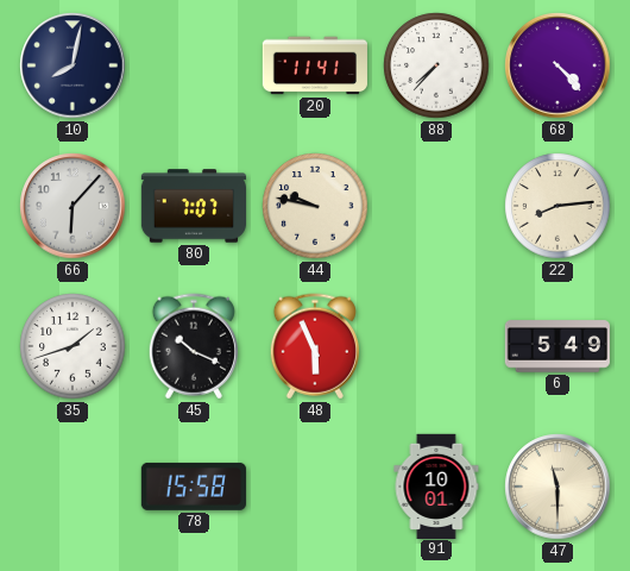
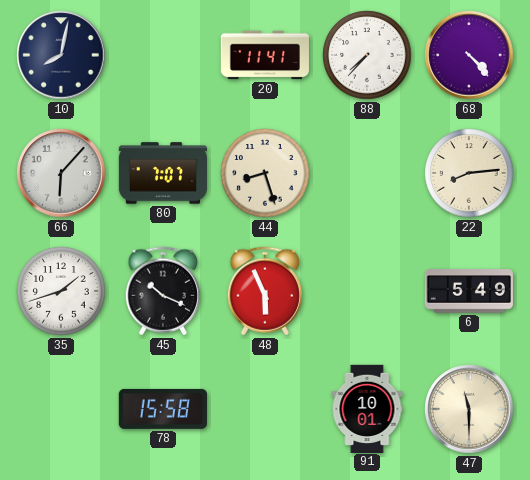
44: 9:47 -> 8:27 (265, 173)
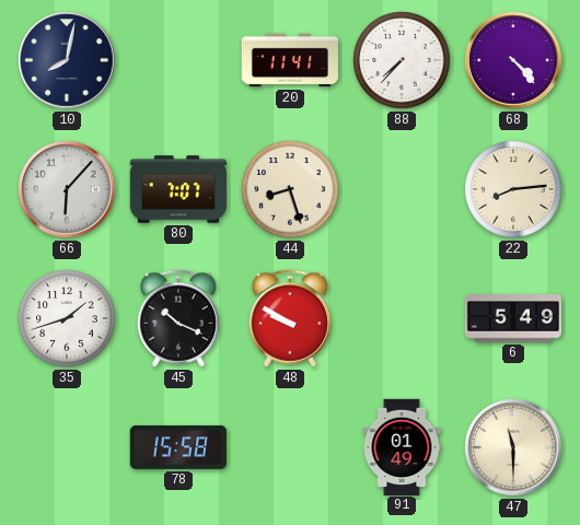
48: 5:56 -> 9:50 (289, 318)
91: 10:01 -> 01:49 (402, 446)
